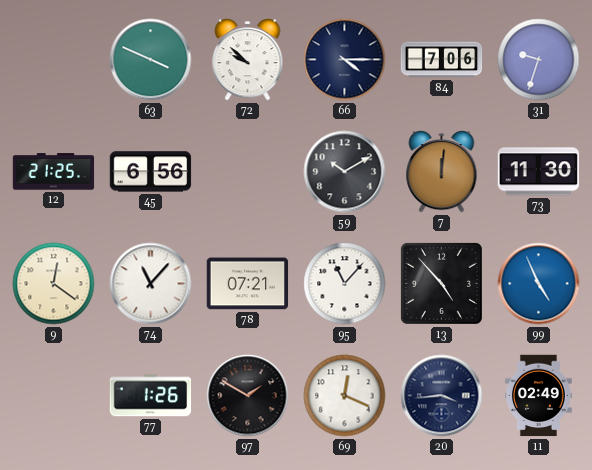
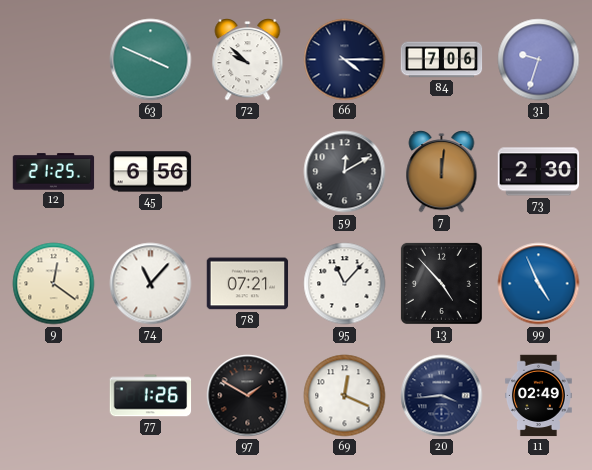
59: 10:10 -> 12:10 (345, 172)
73: 11:30 -> 2:30 (539, 172)
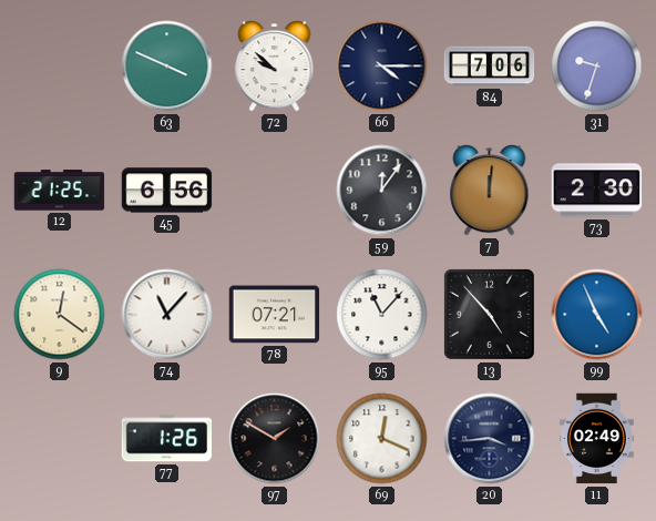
59: 12:10 -> 12:06 (382, 191)
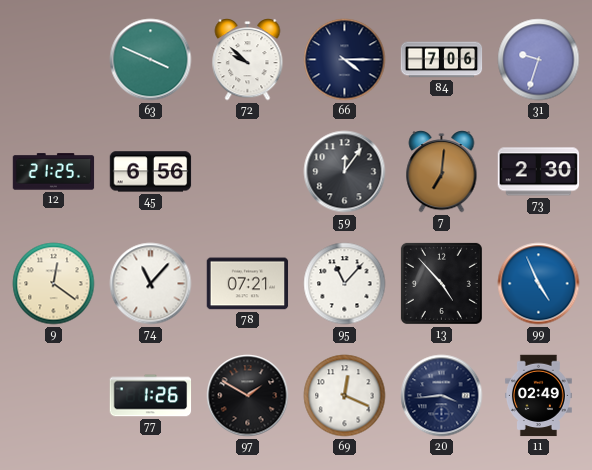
7: 12:01 -> 7:01 (442, 172)
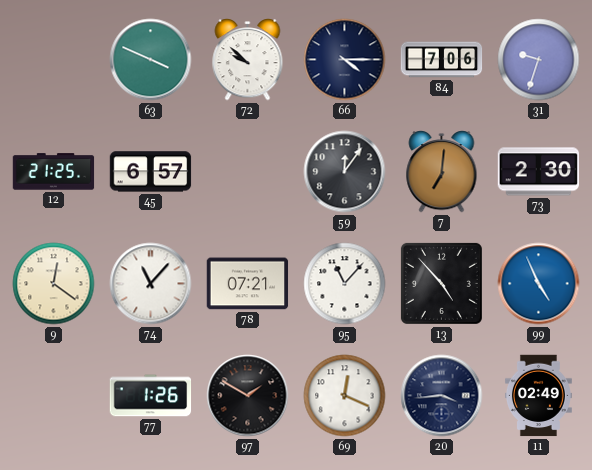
45: 6:56 -> 6:57 (151, 172)
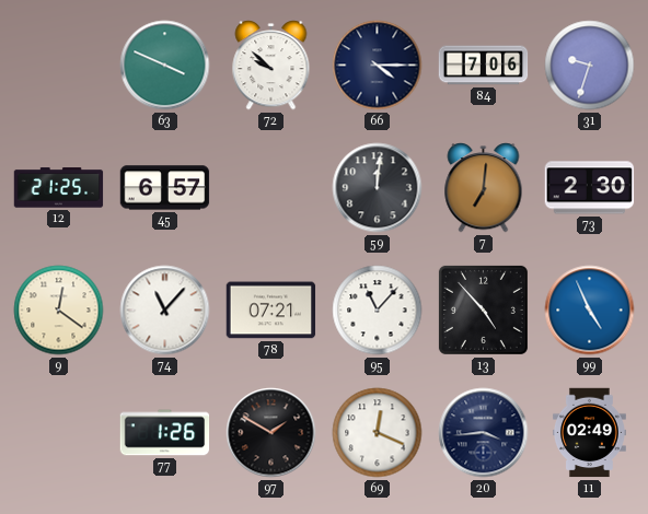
59: 12:06 -> 12:01 (378, 188)
